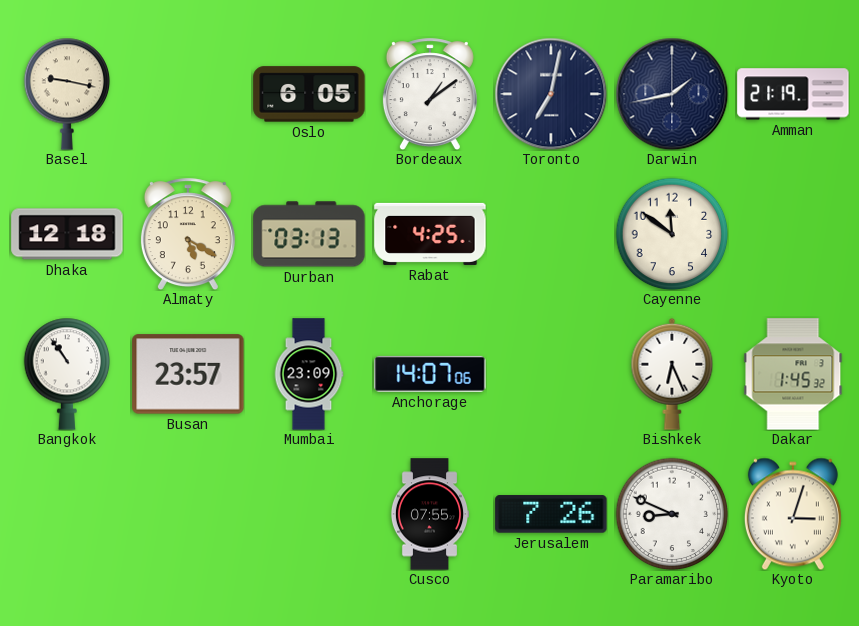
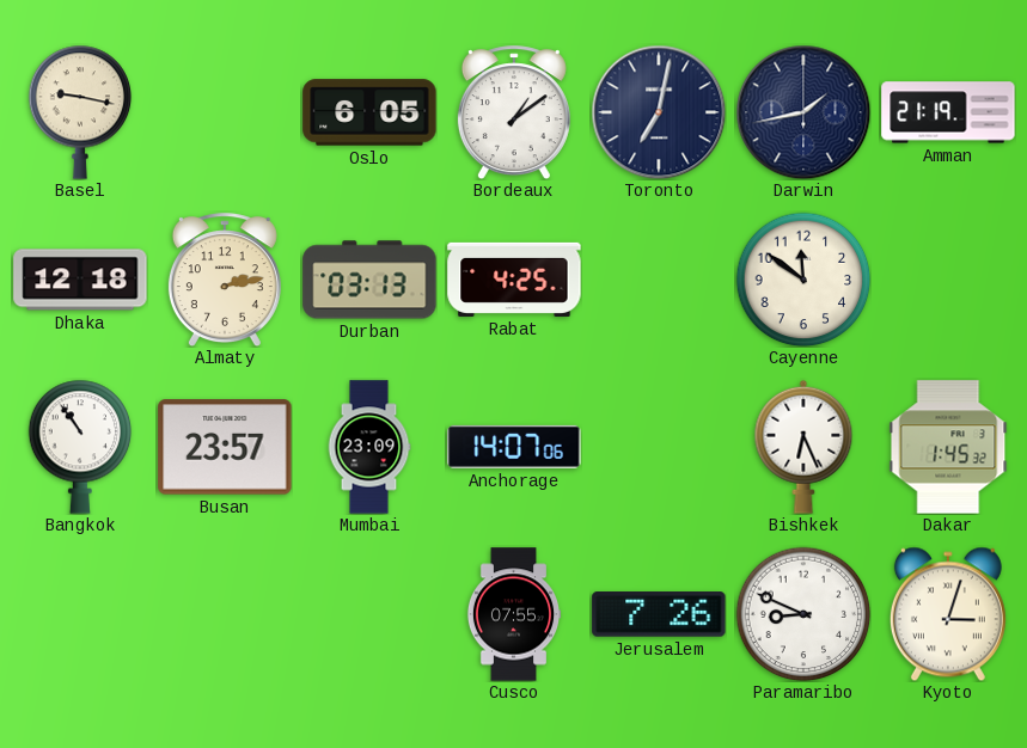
Almaty: 5:20 -> 2:13 (225, 280)
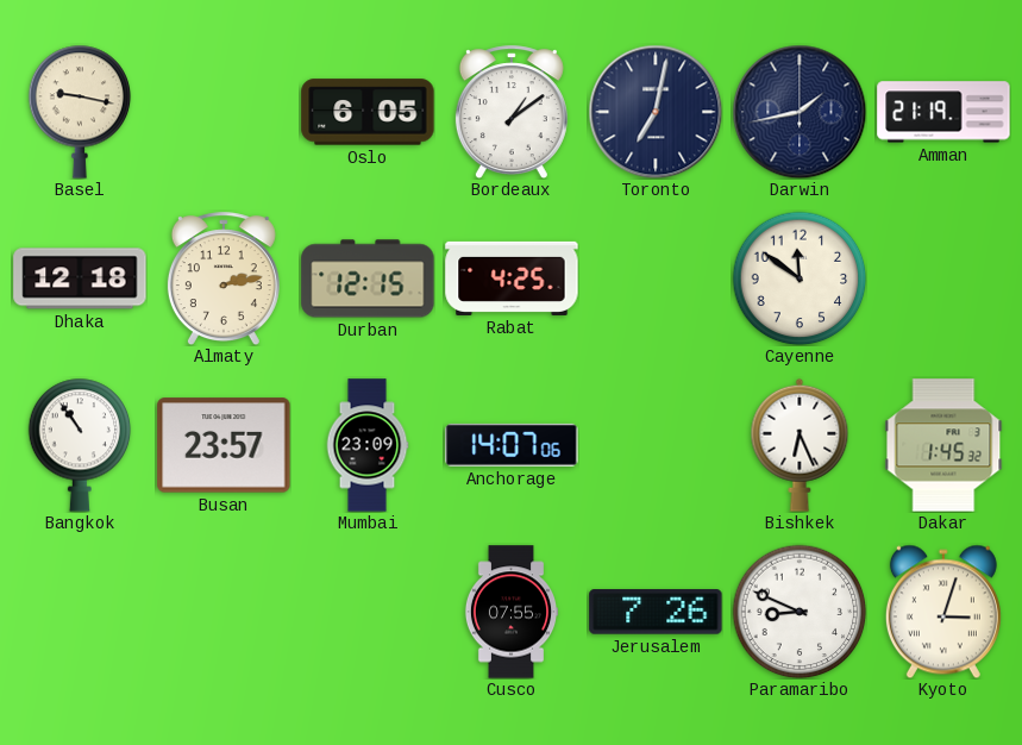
Durban: 03:13 -> 12:15 (368, 278)
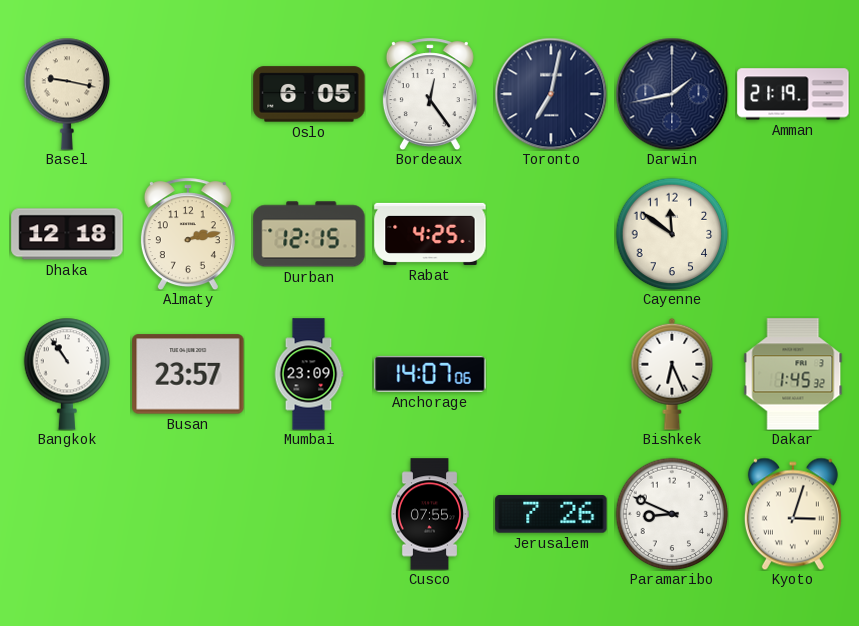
Bordeaux: 1:09 -> 12:24 (430, 94)
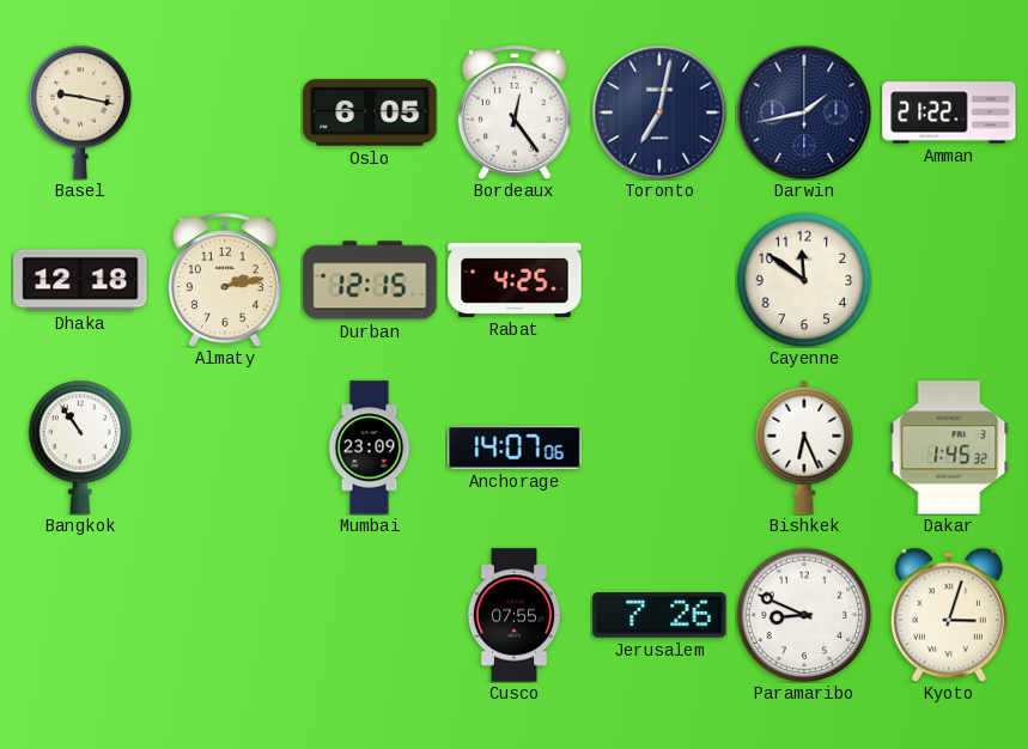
Amman: 21:19 -> 21:22 (949, 112)
Busan: 23:57 -> none (188, 374)
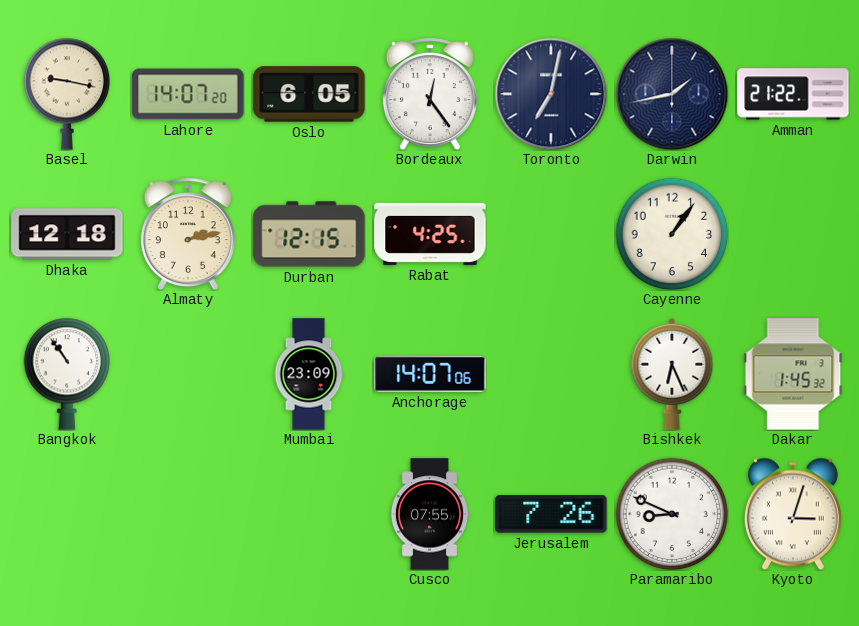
Lahore: none -> 14:07 (188, 94)
Cayenne: 11:51 -> 1:06 (672, 234)
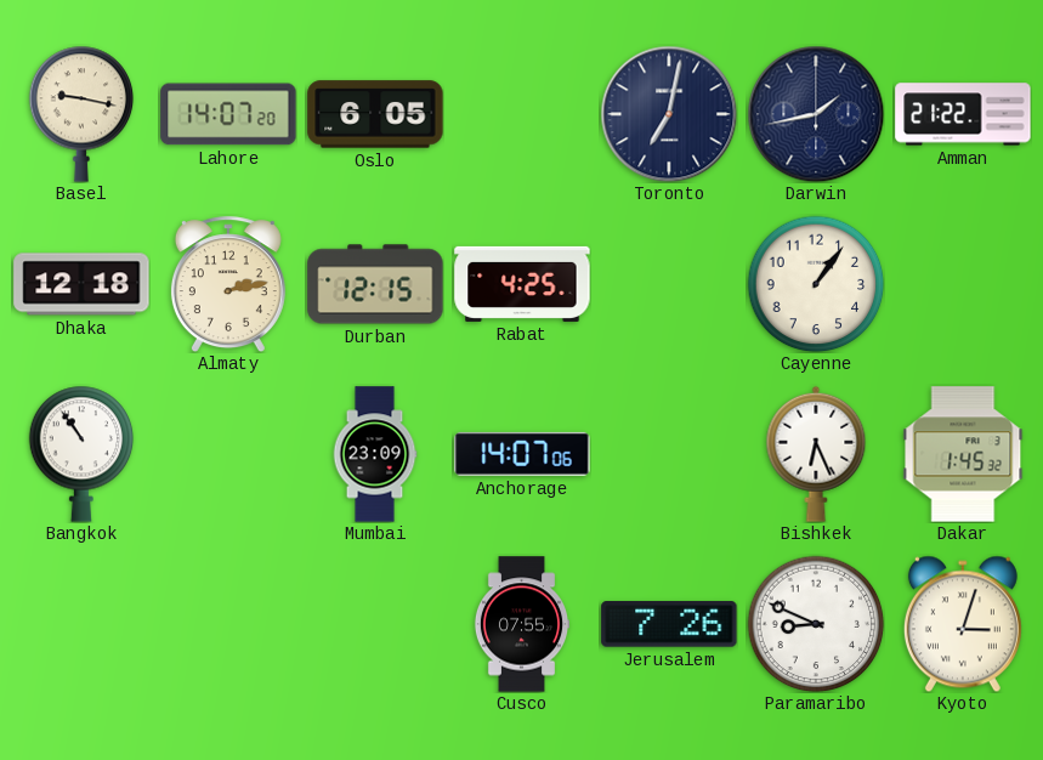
Bordeaux: 12:24 -> none (430, 94)
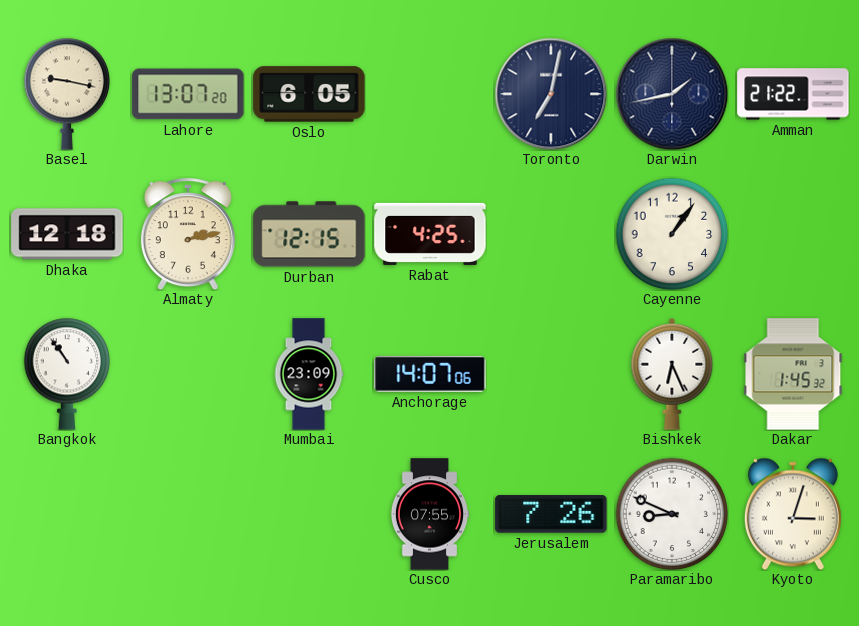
Lahore: 14:07 -> 13:07 (188, 94)
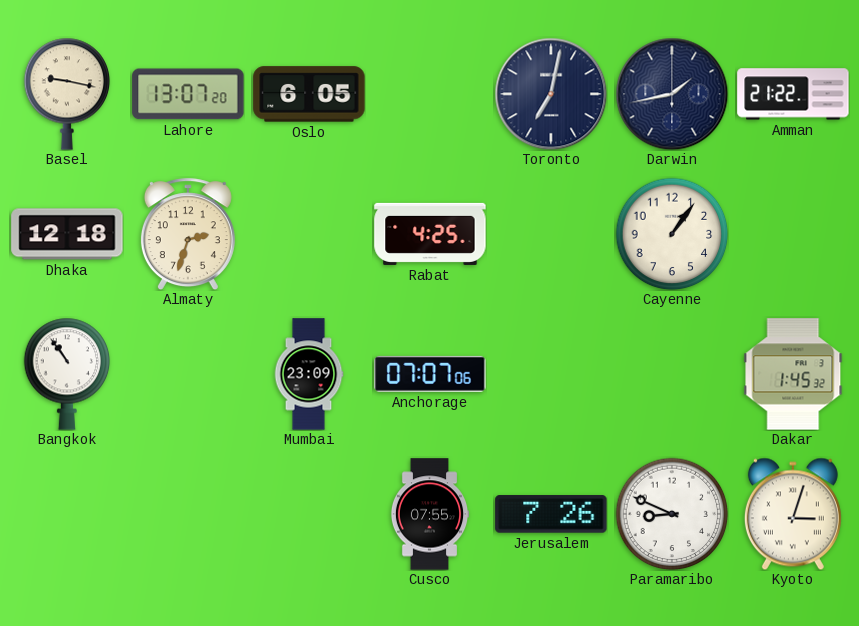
Almaty: 2:13 -> 2:33 (188, 234)
Durban: 12:15 -> none (309, 234)
Anchorage: 14:07 -> 07:07 (430, 374)
Bishkek: 6:26 -> none (672, 374)
